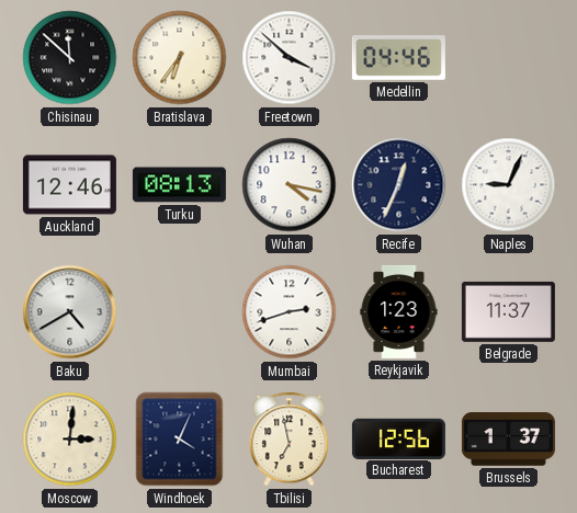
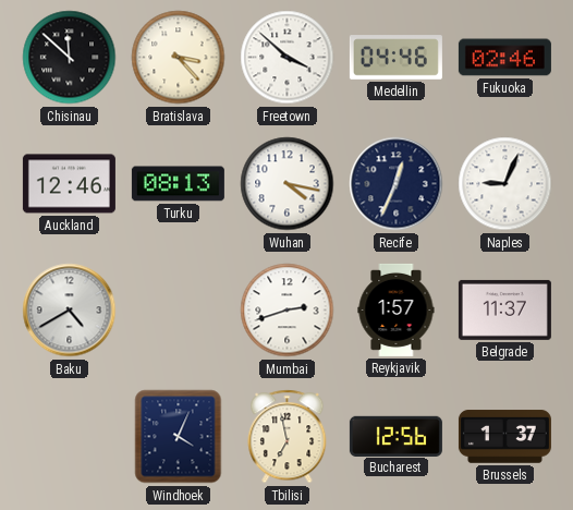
Bratislava: 6:36 -> 3:23 (179, 58)
Fukuoka: none -> 02:46 (504, 58)
Reykjavik: 1:23 -> 1:57 (397, 309)
Moscow: 3:01 -> none (70, 440)
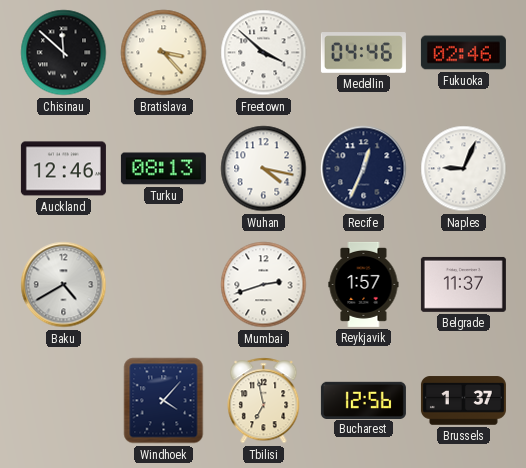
Windhoek: 4:04 -> 4:07 (164, 401)
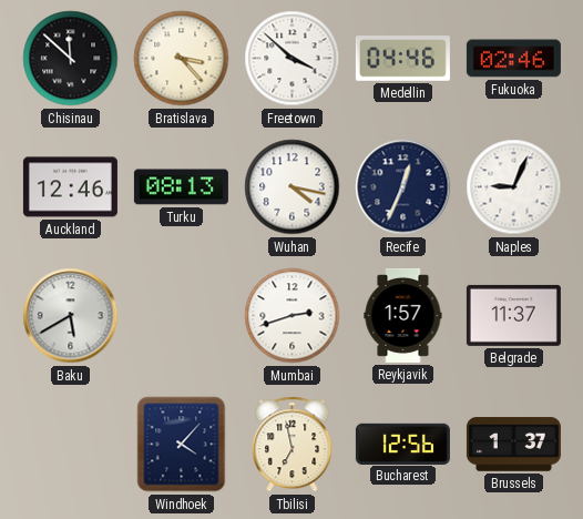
Baku: 4:40 -> 5:40 (71, 316)
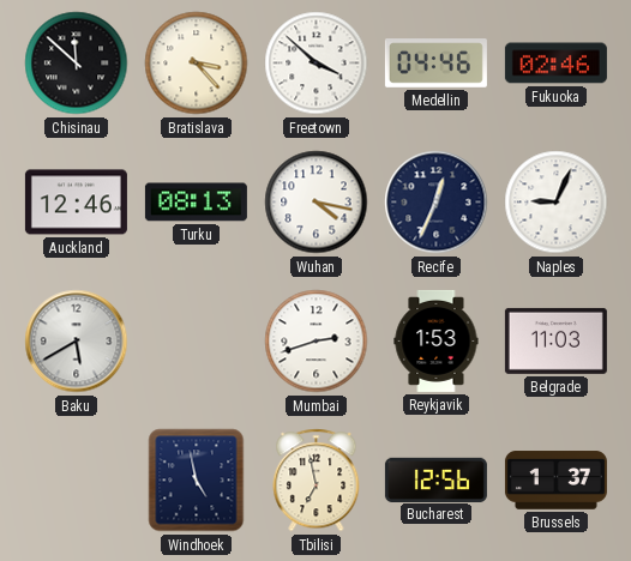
Reykjavik: 1:57 -> 1:53 (437, 340)
Belgrade: 11:37 -> 11:03 (555, 340)
Windhoek: 4:07 -> 4:58 (197, 481)
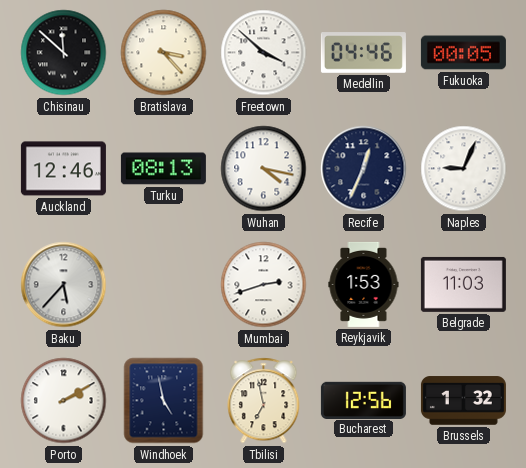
Fukuoka: 02:46 -> 00:05 (463, 53)
Baku: 5:40 -> 5:37 (64, 285)
Porto: none -> 2:10 (64, 401)
Brussels: 1:37 -> 1:32 (463, 401)
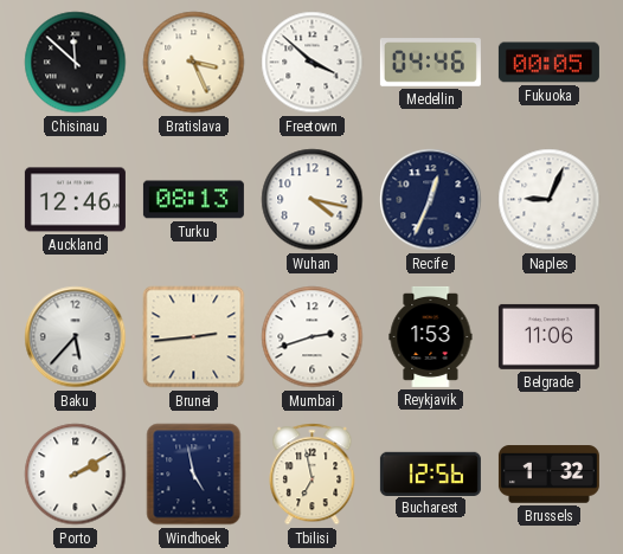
Bratislava: 3:23 -> 3:26 (194, 63)
Brunei: none -> 2:44 (194, 337)
Belgrade: 11:03 -> 11:06 (548, 336)
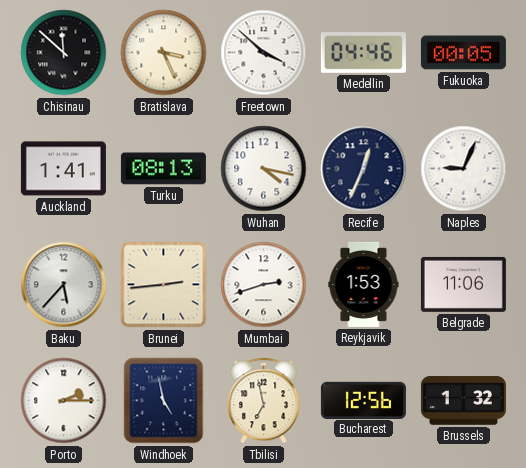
Auckland: 12:46 -> 1:41 (63, 169)
Porto: 2:10 -> 2:15 (64, 401)
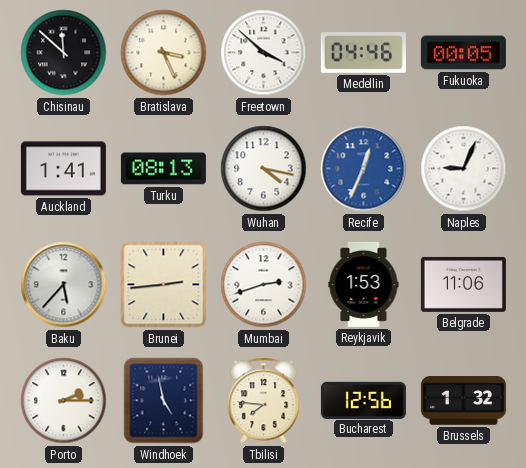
Recife dial: navy -> blue (364, 169)
Tbilisi: 6:58 -> 7:46 (264, 401)
